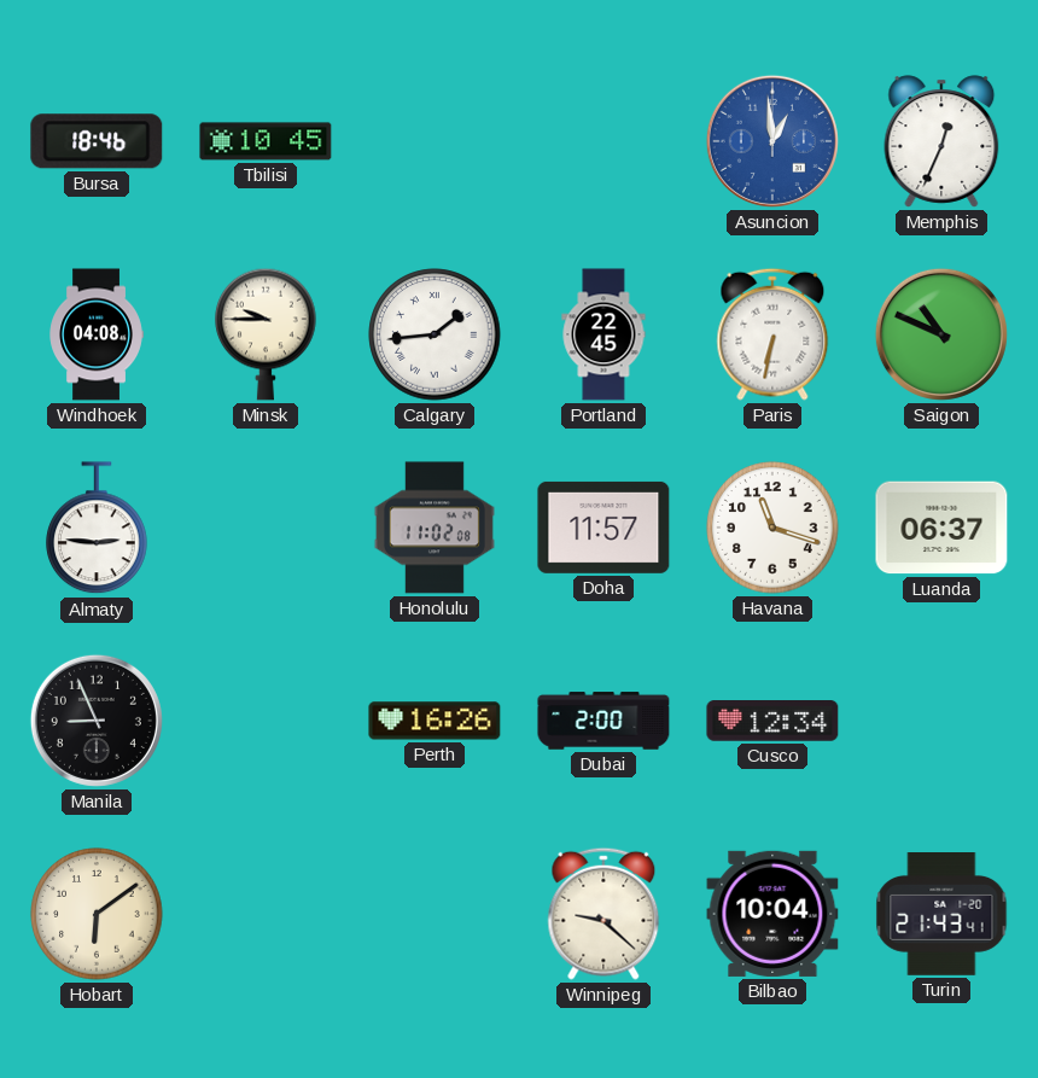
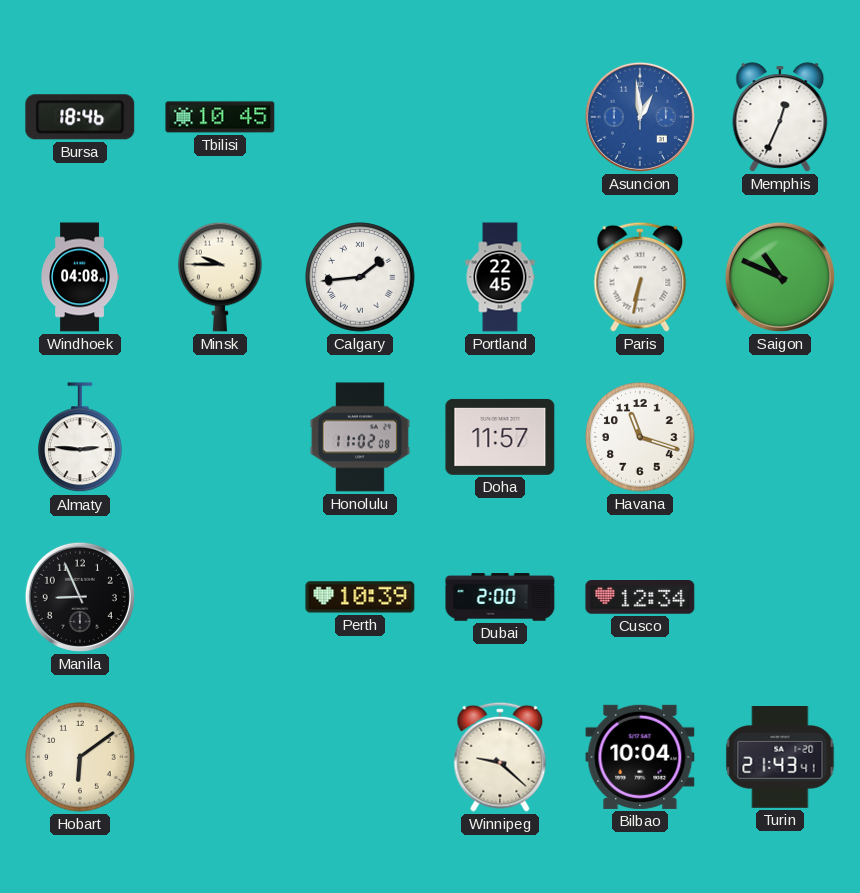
Luanda: 06:37 -> none (941, 528)
Perth: 16:26 -> 10:39 (360, 597)
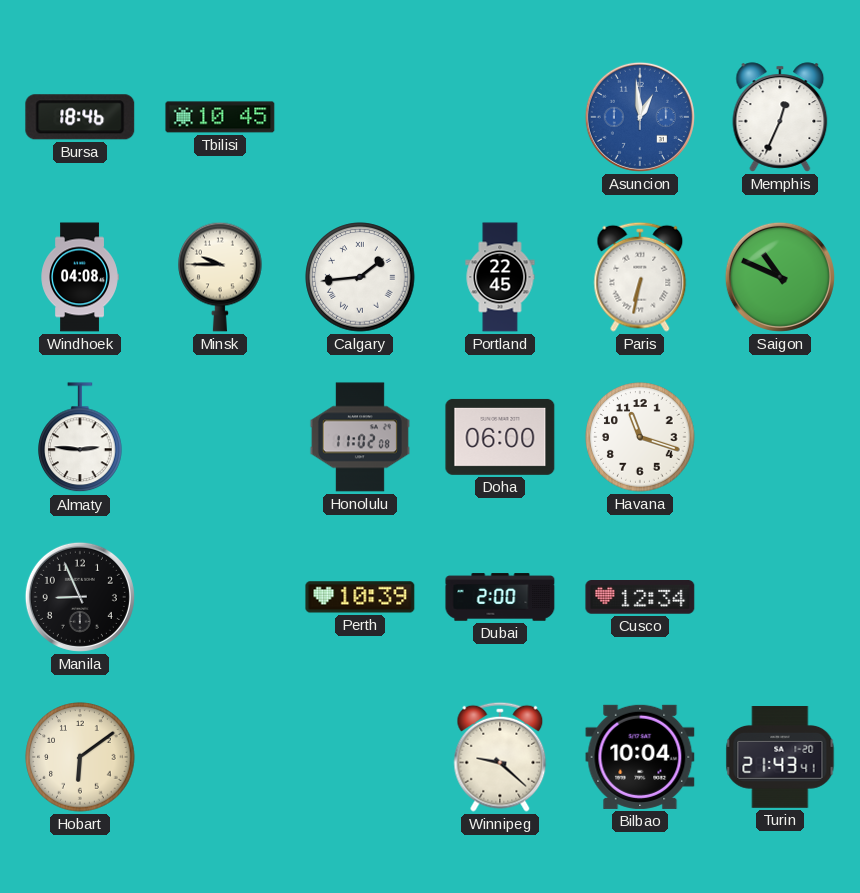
Doha: 11:57 -> 06:00 (500, 437)
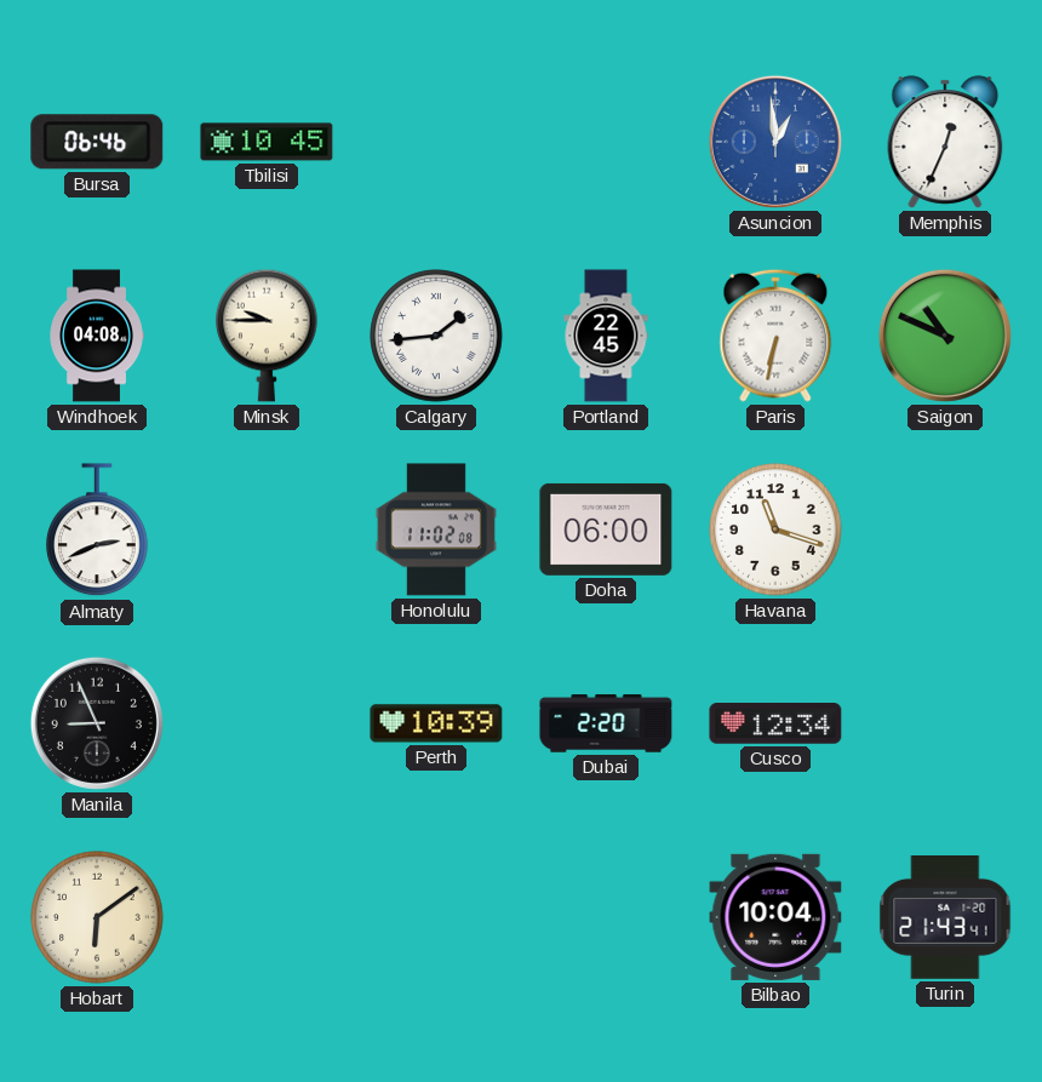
Bursa: 18:46 -> 06:46 (97, 142)
Almaty: 2:46 -> 2:41 (97, 531)
Dubai: 2:00 -> 2:20 (606, 723)
Winnipeg: 9:22 -> none (500, 757)
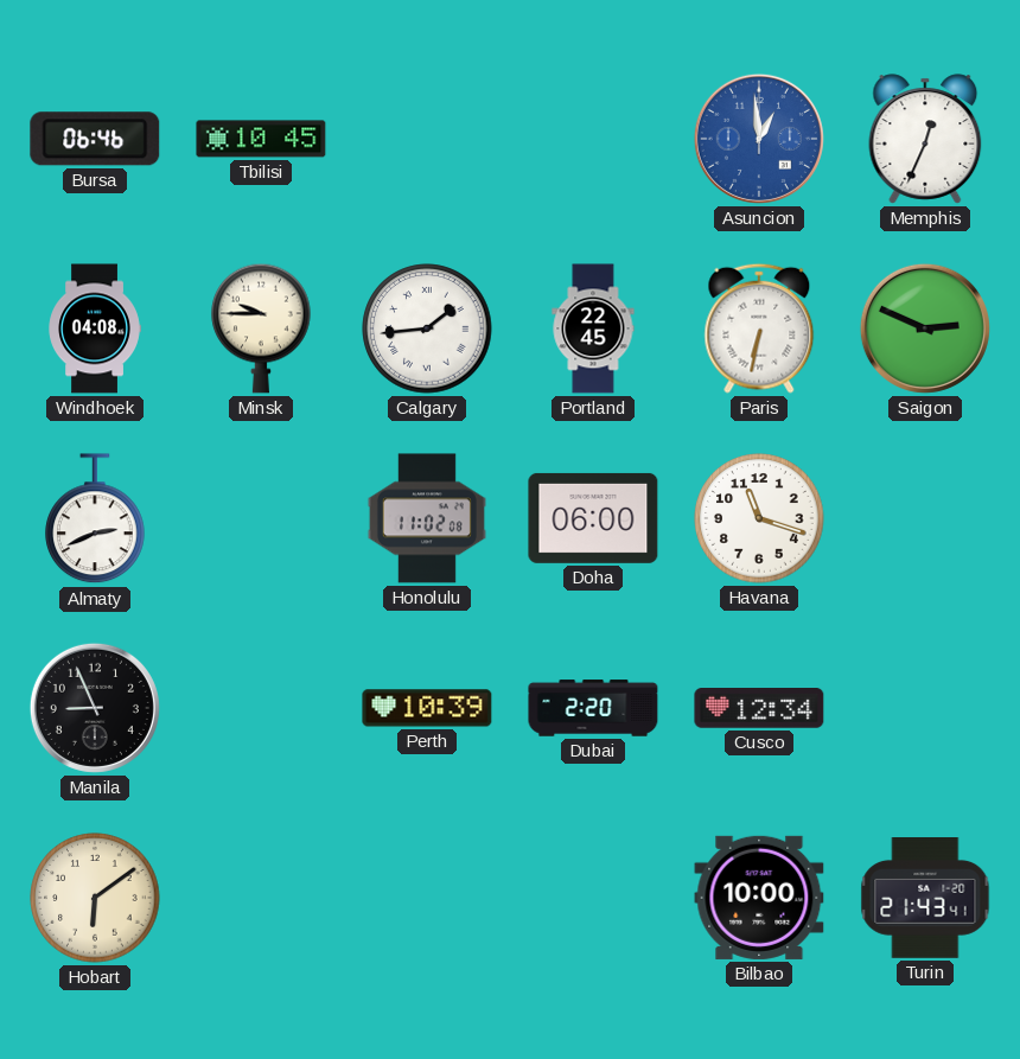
Saigon: 10:49 -> 2:49 (925, 328)
Bilbao: 10:04 -> 10:00 (759, 898)
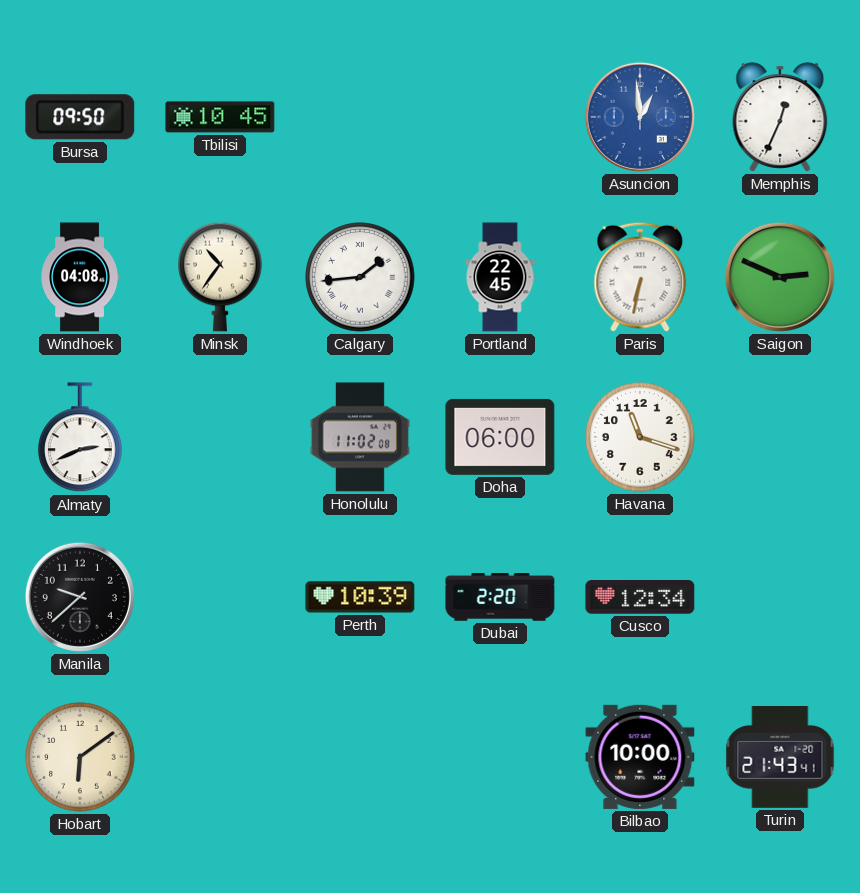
Bursa: 06:46 -> 09:50 (80, 117)
Minsk: 9:45 -> 10:36 (220, 277)
Manila: 8:56 -> 9:38 (80, 597)
